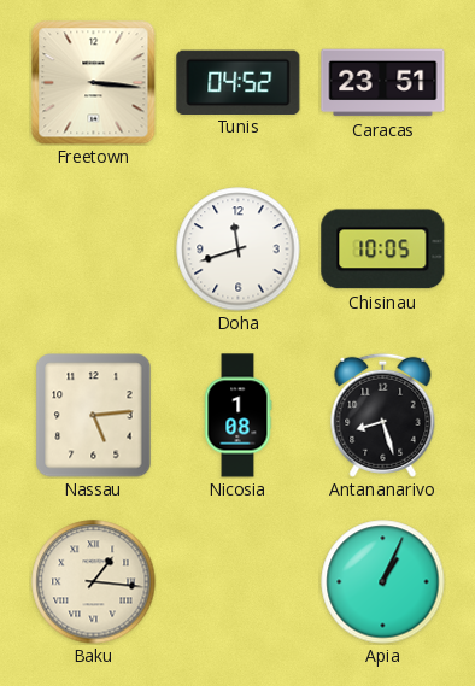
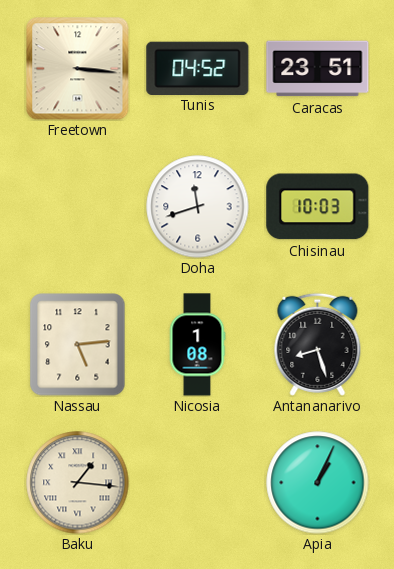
Chisinau: 10:05 -> 10:03 (318, 207)
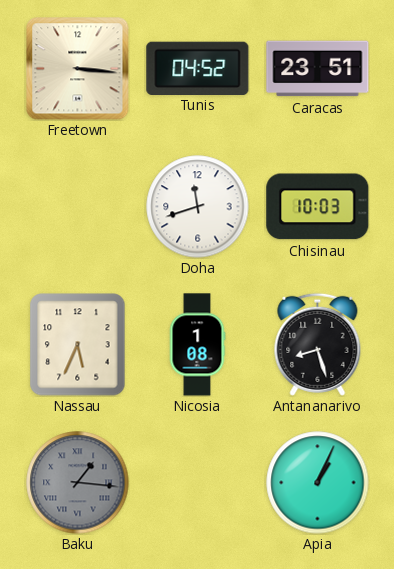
Nassau: 5:14 -> 5:34 (78, 345)
Baku dial: cream -> grey (78, 483)
